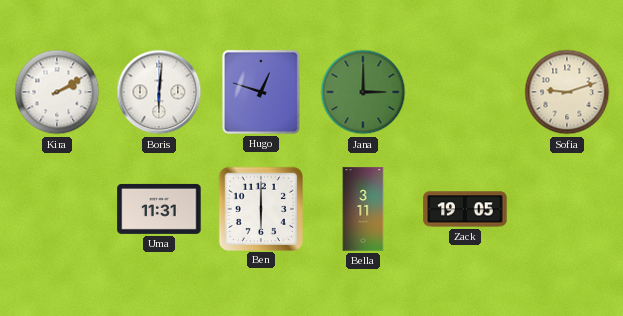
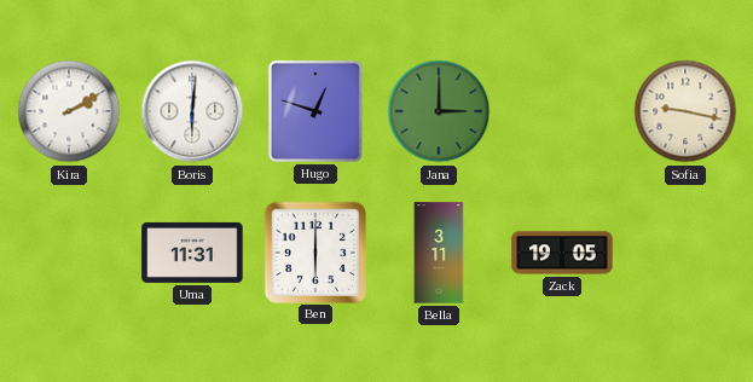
Sofia: 9:12 -> 9:17 (685, 111)
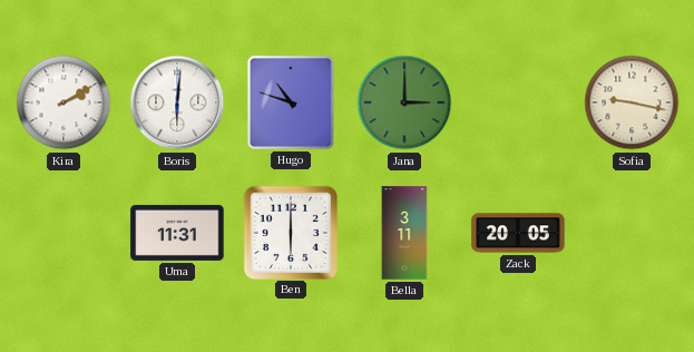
Hugo: 12:48 -> 10:48 (291, 102)
Zack: 19:05 -> 20:05 (518, 233)
